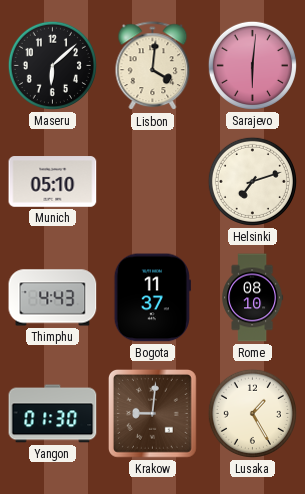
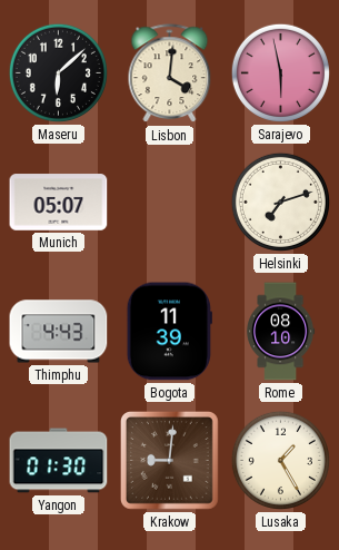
Sarajevo: 6:01 -> 5:58 (280, 72)
Munich: 05:10 -> 05:07 (59, 203)
Bogota: 11:37 -> 11:39 (169, 332)
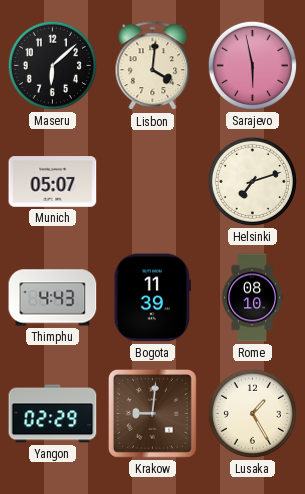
Yangon: 01:30 -> 02:29 (53, 414)
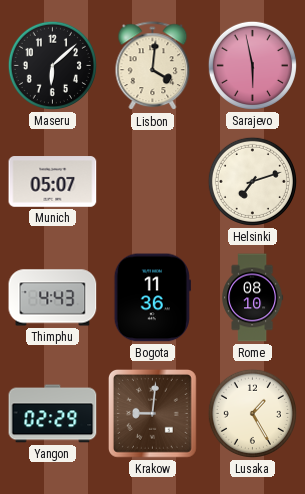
Bogota: 11:39 -> 11:36 (152, 298)
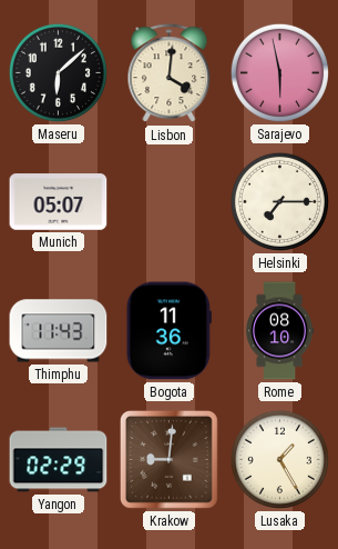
Helsinki: 7:12 -> 7:15 (279, 201)
Thimphu: 4:43 -> 11:43 (59, 331)
